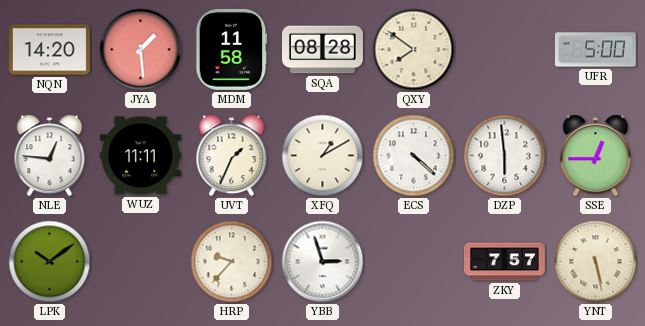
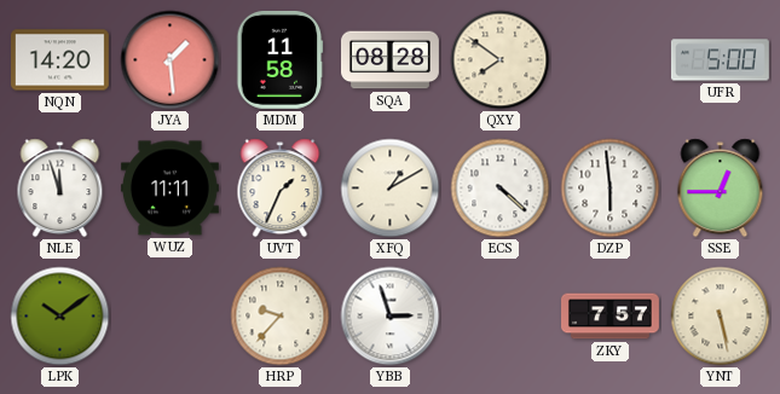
NLE: 12:46 -> 11:57 (60, 189)
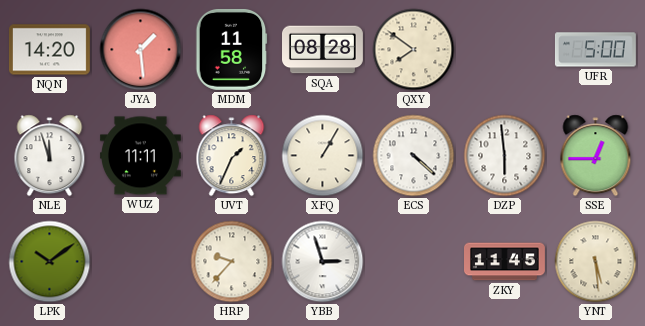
XFQ: 1:10 -> 1:05 (323, 156)
ZKY: 7:57 -> 11:45 (505, 262)
YNT: 5:28 -> 5:29 (596, 262)
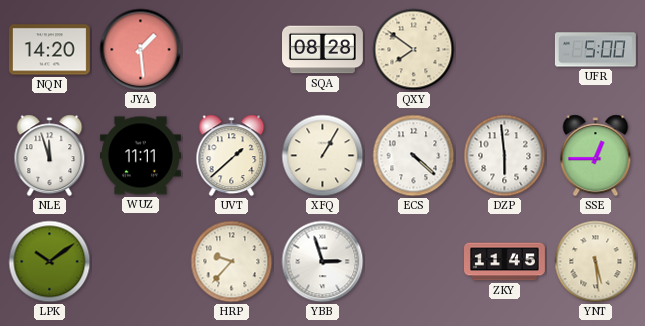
MDM: 11:58 -> none (232, 49)
UVT: 1:34 -> 1:38 (232, 156)
